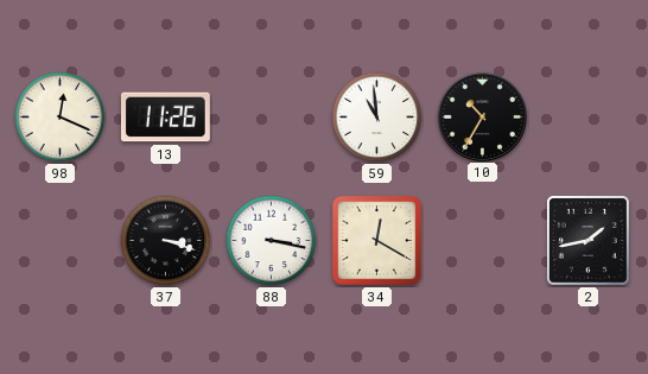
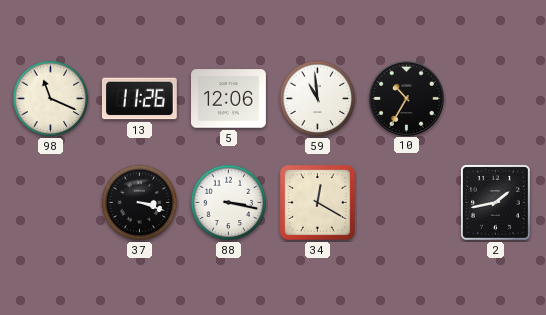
98: 12:19 -> 11:19 (51, 99)
5: none -> 12:06 (229, 99)
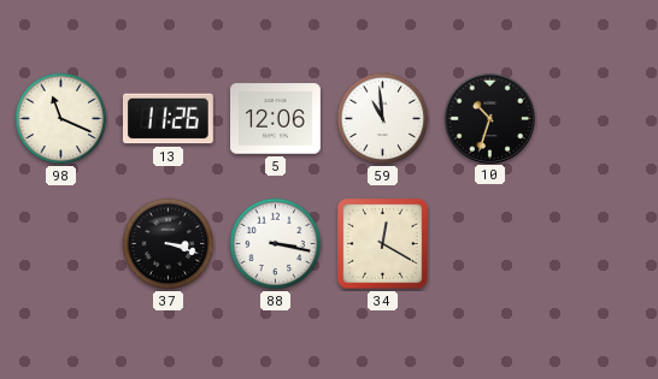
10: 10:35 -> 10:33 (489, 118)
2: 1:43 -> none (495, 202)
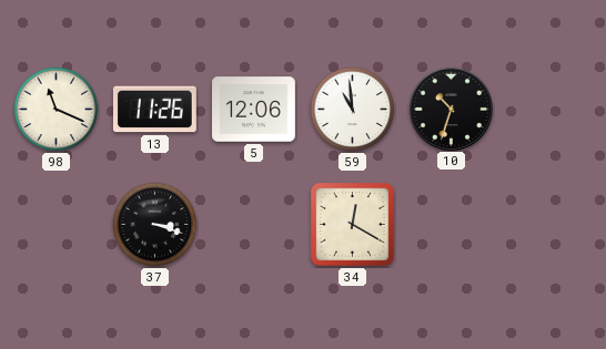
88: 3:17 -> none (276, 244)
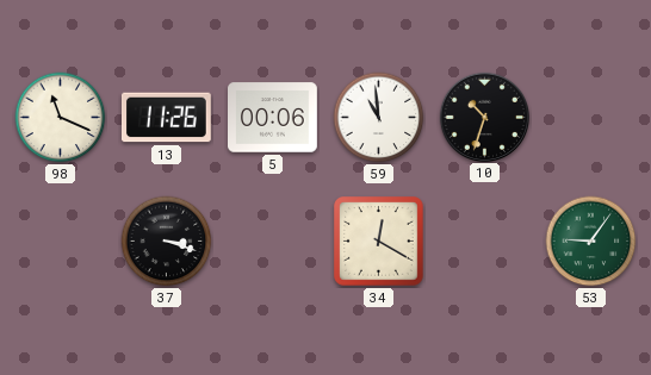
5: 12:06 -> 00:06 (273, 118)
53: none -> 9:06 (591, 242)
